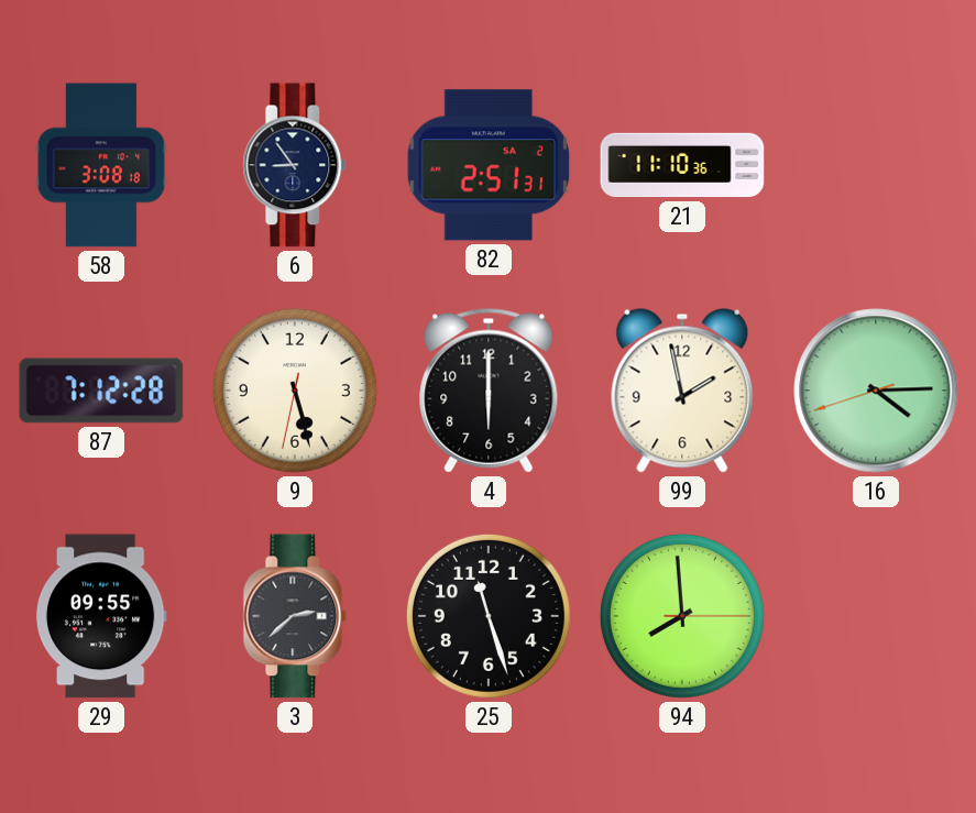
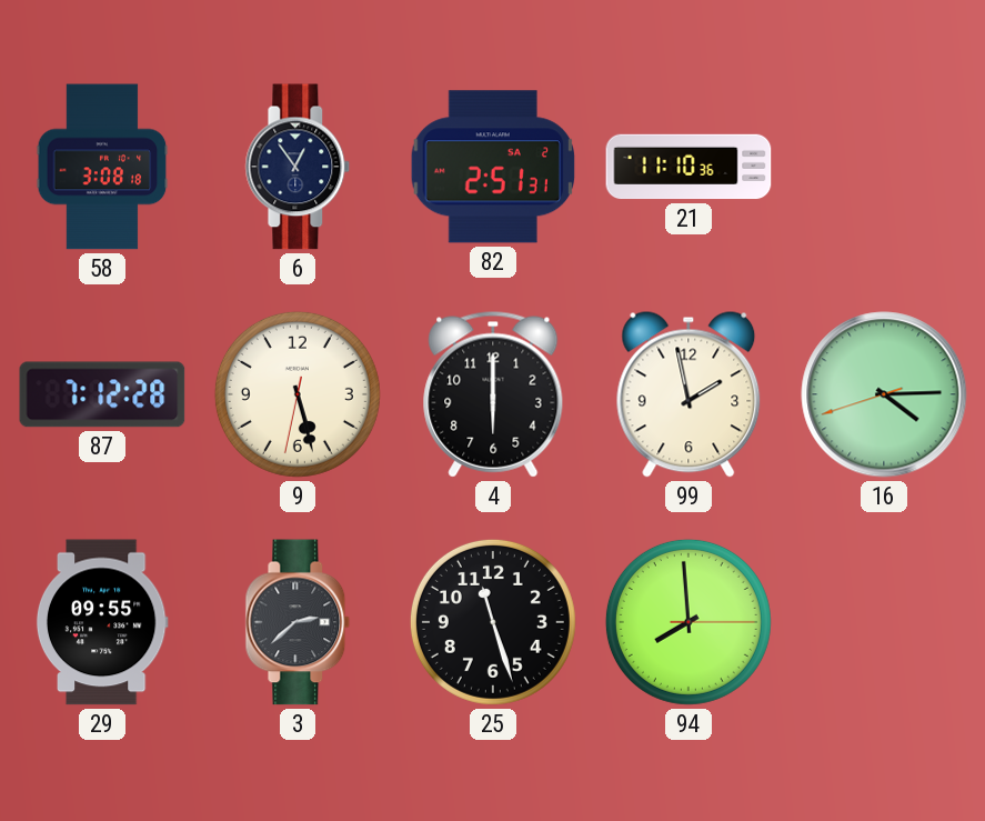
6: 8:54 -> 12:54 (298, 167)
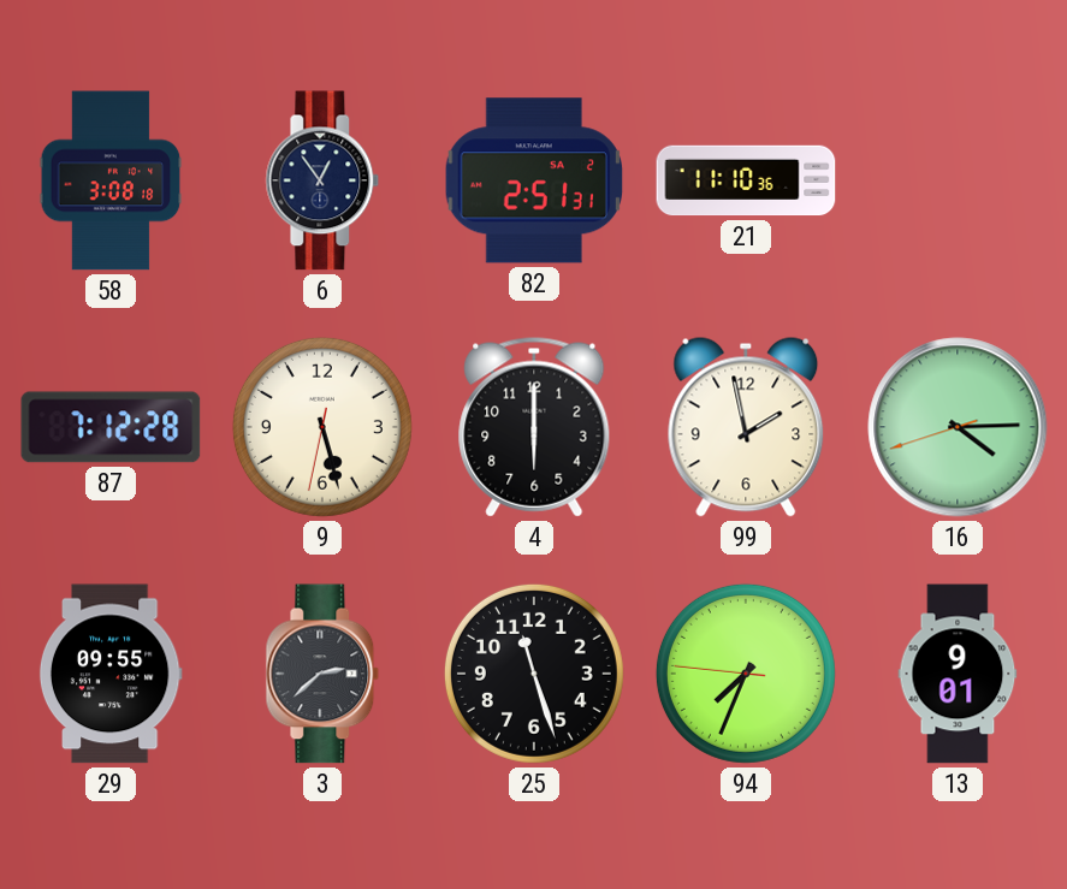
94: 7:59 -> 7:33 (746, 674)
13: none -> 9:01 (958, 674)
